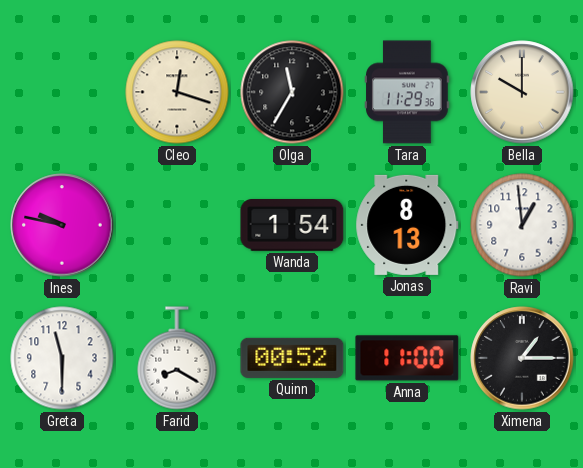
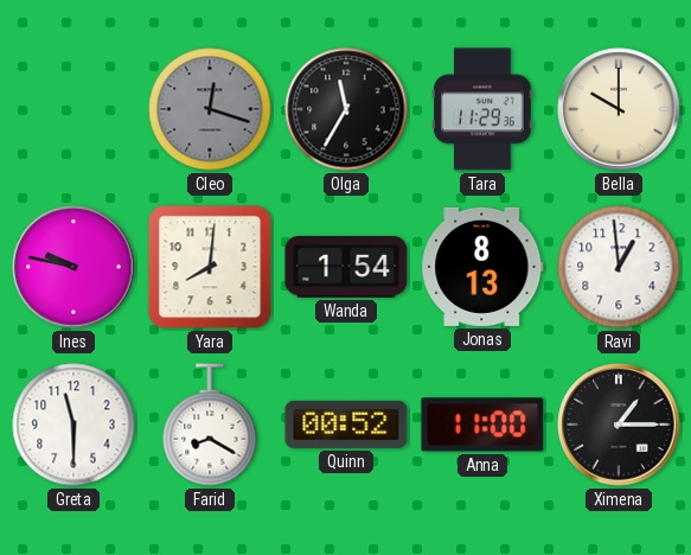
Cleo dial: cream -> grey (210, 109)
Yara: none -> 8:01 (210, 267)
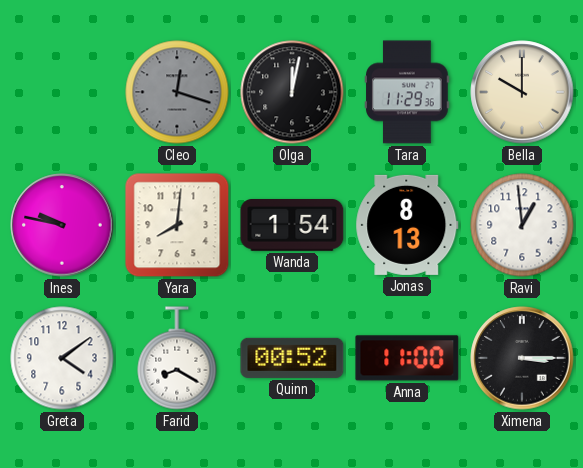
Olga: 11:35 -> 12:02 (292, 92)
Greta: 11:30 -> 4:09 (62, 358)
Ximena: 1:15 -> 3:15 (522, 358)
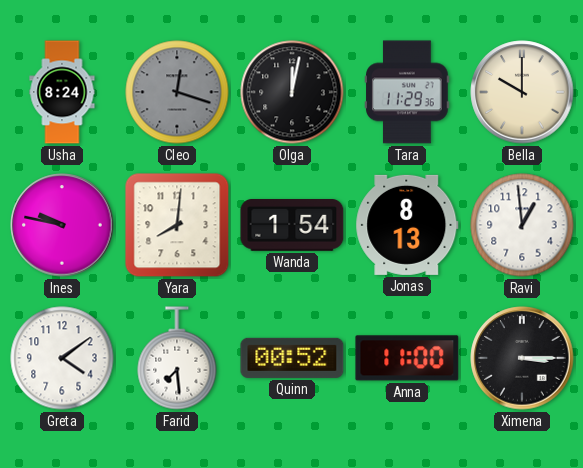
Usha: none -> 8:24 (62, 92)
Farid: 8:20 -> 7:29 (177, 358)
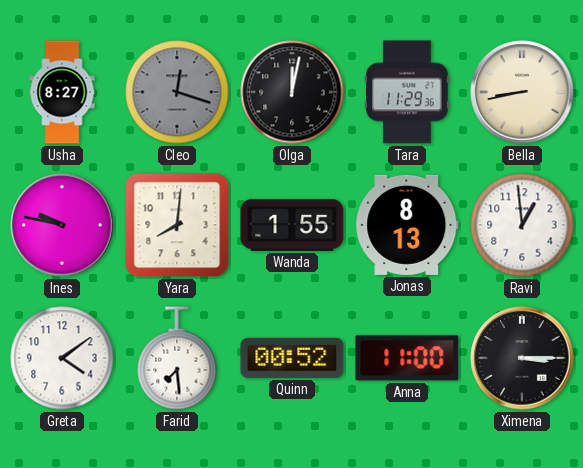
Usha: 8:24 -> 8:27 (62, 92)
Bella: 10:00 -> 8:43 (522, 92)
Wanda: 1:54 -> 1:55 (292, 226)
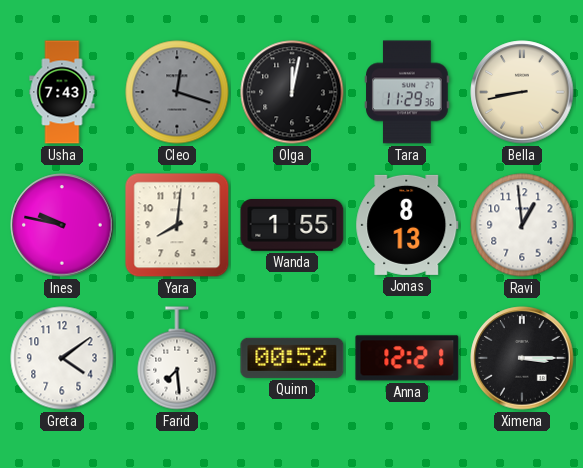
Usha: 8:27 -> 7:43 (62, 92)
Anna: 11:00 -> 12:21 (407, 358)
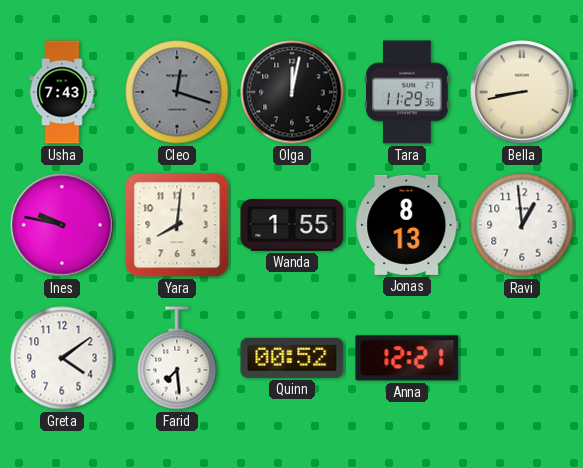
Ximena: 3:15 -> none (522, 358)
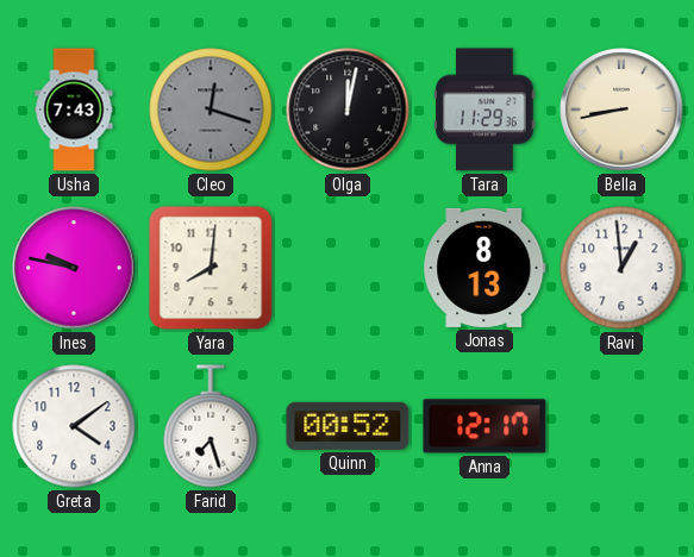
Wanda: 1:55 -> none (292, 226)
Farid: 7:29 -> 7:27 (211, 426)
Anna: 12:21 -> 12:17 (484, 426)
